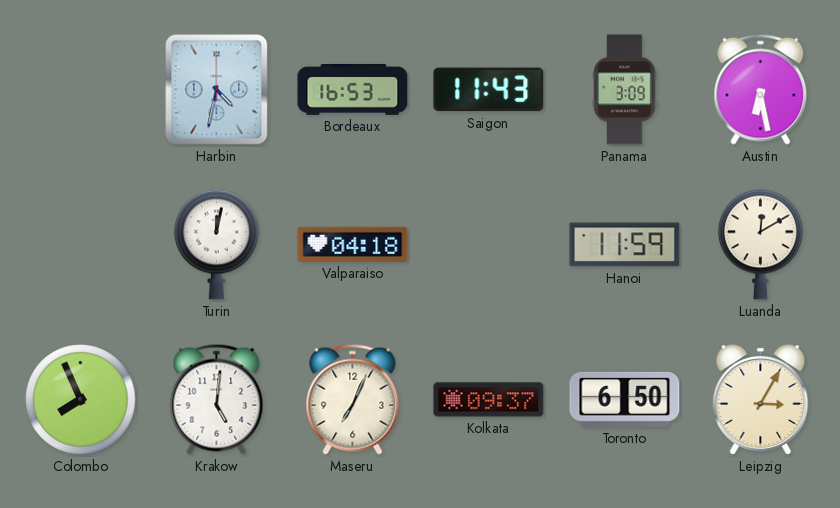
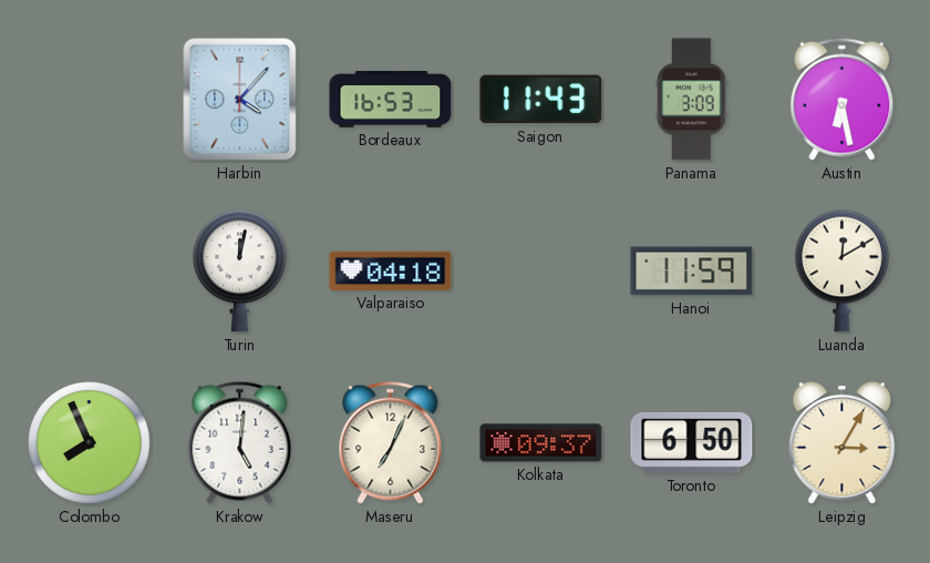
Harbin: 4:32 -> 4:07 (240, 100)
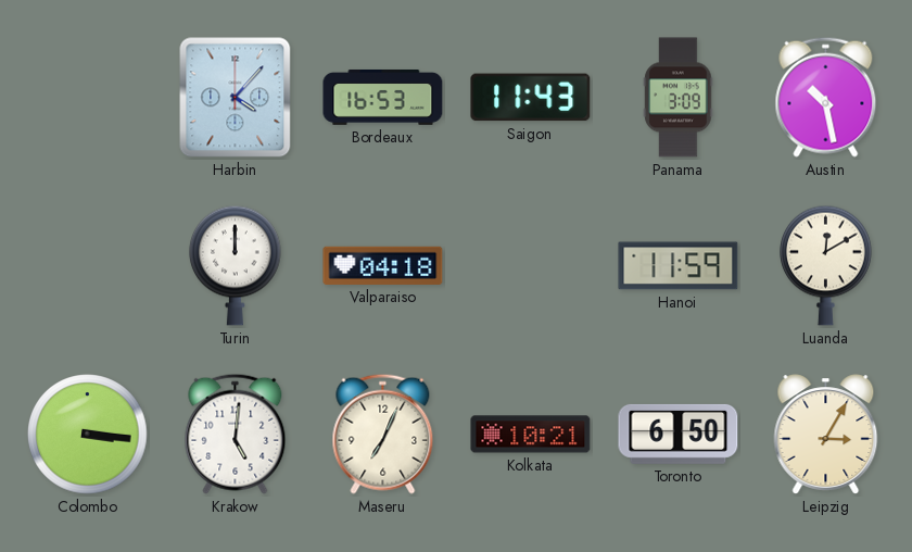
Austin: 6:28 -> 10:28 (826, 97)
Turin: 12:02 -> 12:00 (236, 265)
Colombo: 7:56 -> 3:16 (88, 435)
Kolkata: 09:37 -> 10:21 (531, 435)
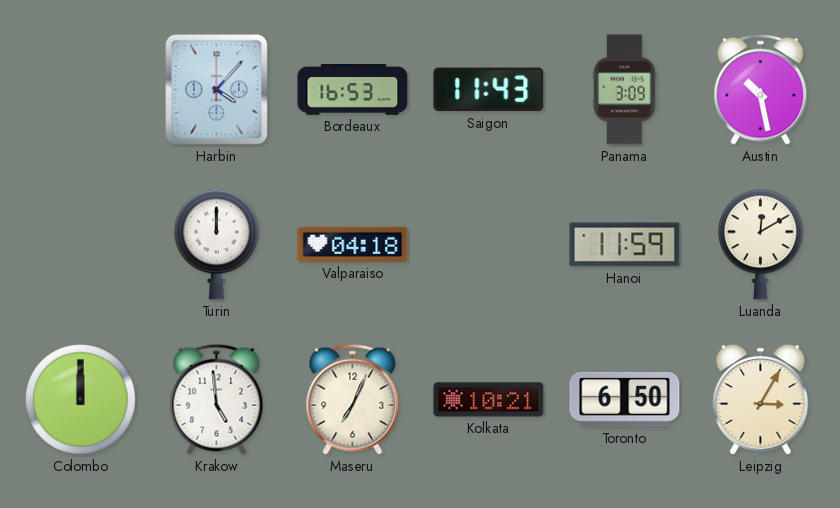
Colombo: 3:16 -> 12:00 (81, 400)
Krakow: 5:01 -> 4:59 (217, 399)
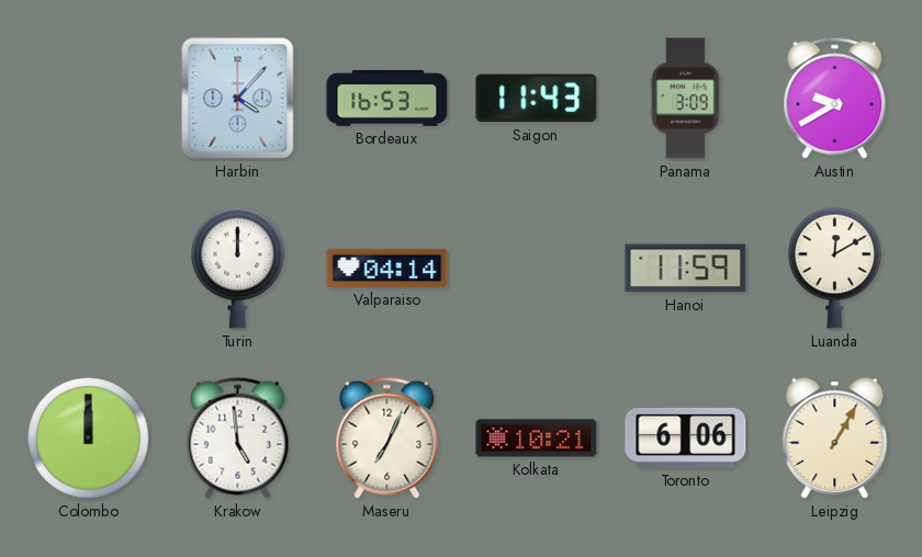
Austin: 10:28 -> 9:40 (835, 98)
Valparaiso: 04:18 -> 04:14 (387, 268)
Toronto: 6:50 -> 6:06 (686, 437)
Leipzig: 3:05 -> 1:05 (835, 439)
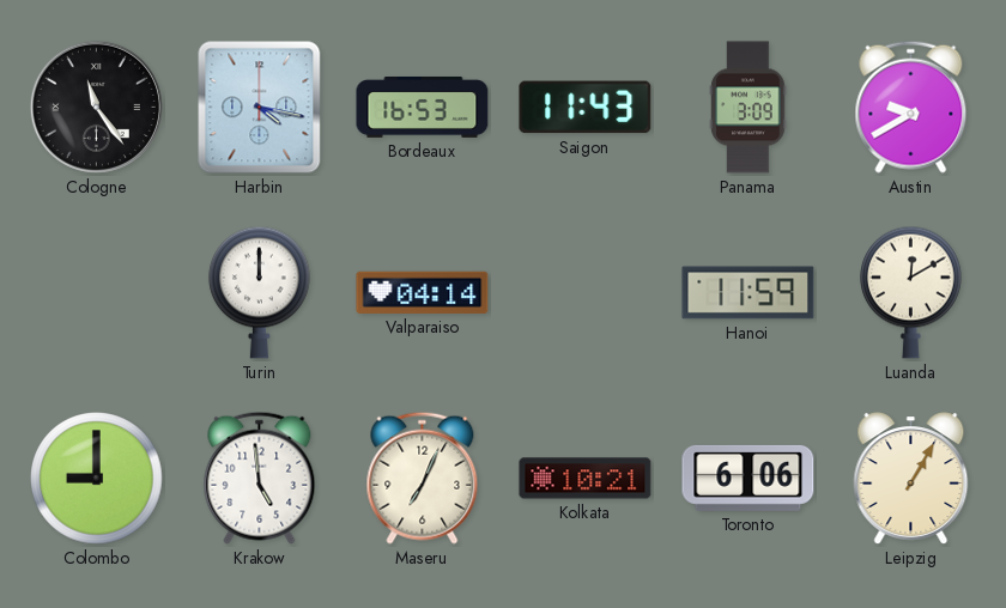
Cologne: none -> 11:24 (96, 107)
Harbin: 4:07 -> 4:17 (260, 108)
Colombo: 12:00 -> 9:00 (97, 479)
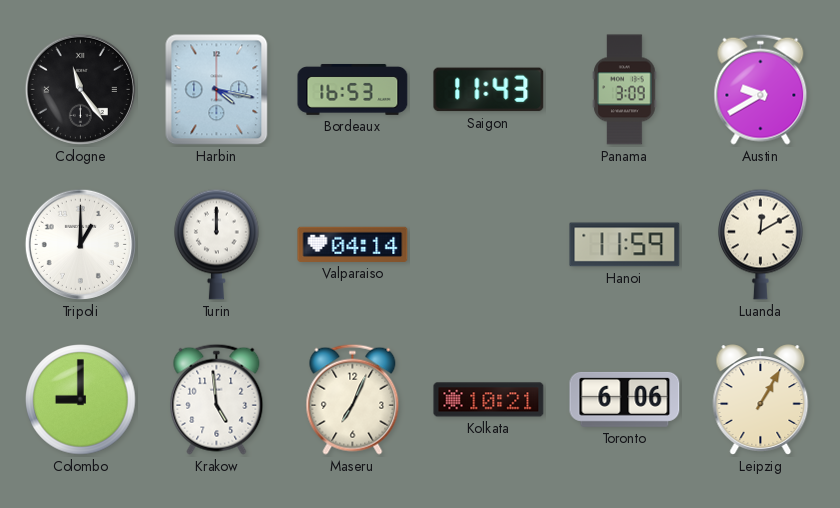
Tripoli: none -> 1:00 (80, 244)
